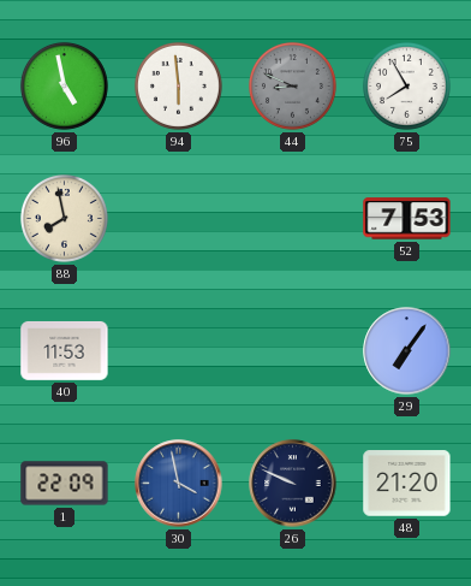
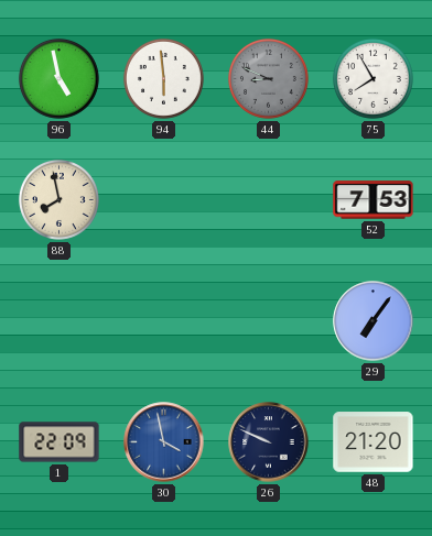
40: 11:53 -> none (65, 350)
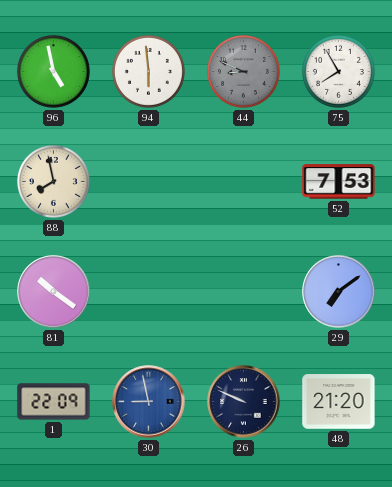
81: none -> 10:21 (54, 292)
29: 7:06 -> 7:09 (339, 292)
30: 3:58 -> 8:58 (149, 402)
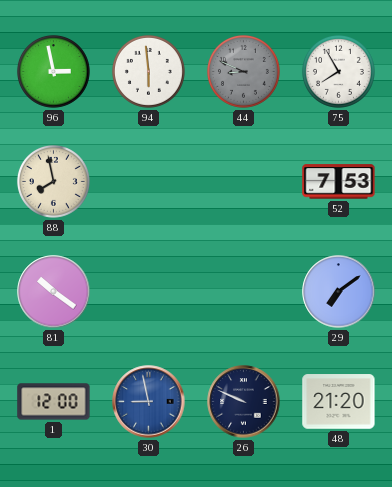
96: 4:58 -> 2:58 (53, 71)
1: 22:09 -> 12:00 (54, 402)
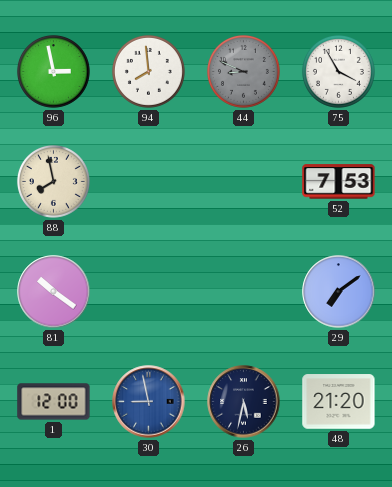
94: 5:59 -> 7:59 (148, 71)
75: 7:55 -> 3:55 (338, 71)
26: 9:49 -> 5:32 (244, 402)
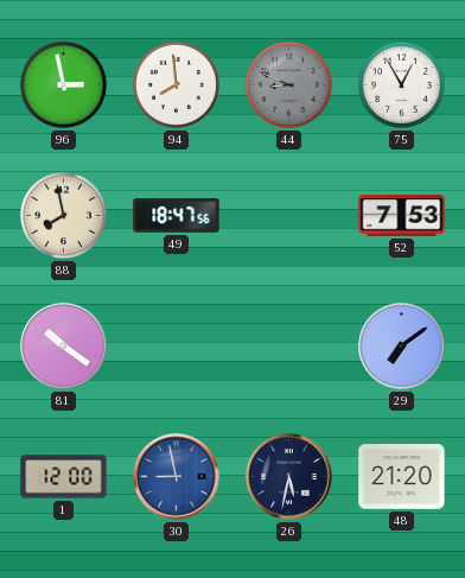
75: 3:55 -> 12:55 (401, 84)
49: none -> 18:47 (177, 216)
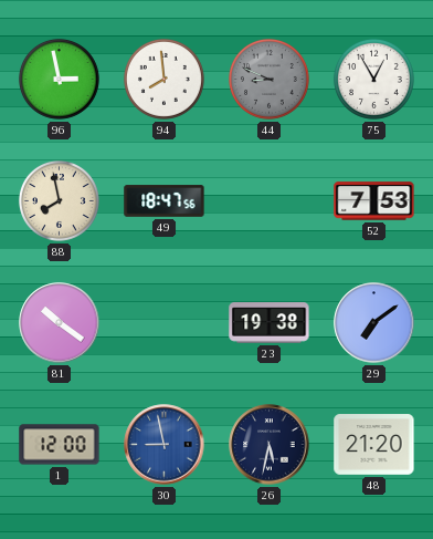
23: none -> 19:38 (270, 323)
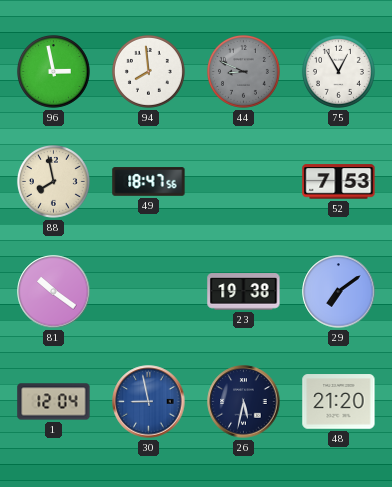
1: 12:00 -> 12:04 (54, 402)
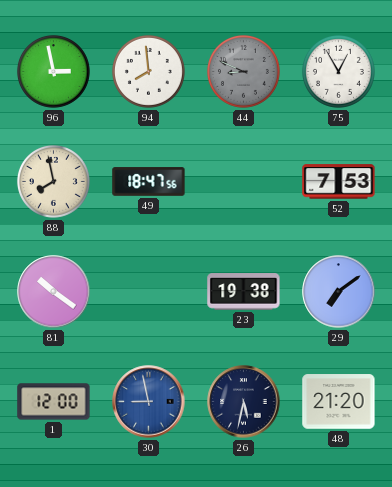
1: 12:04 -> 12:00 (54, 402)
